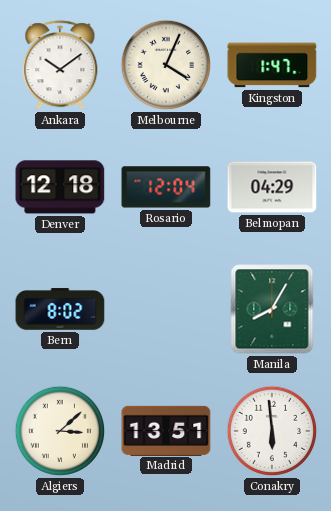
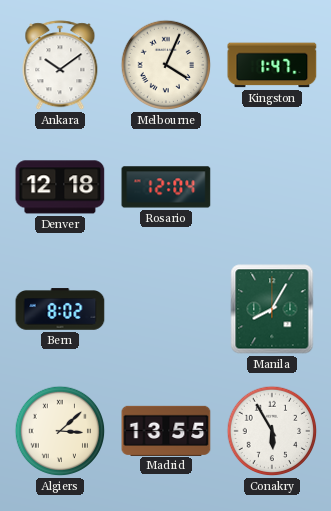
Belmopan: 04:29 -> none (272, 187)
Madrid: 13:51 -> 13:55 (166, 430)
Conakry: 5:59 -> 5:55 (272, 431)
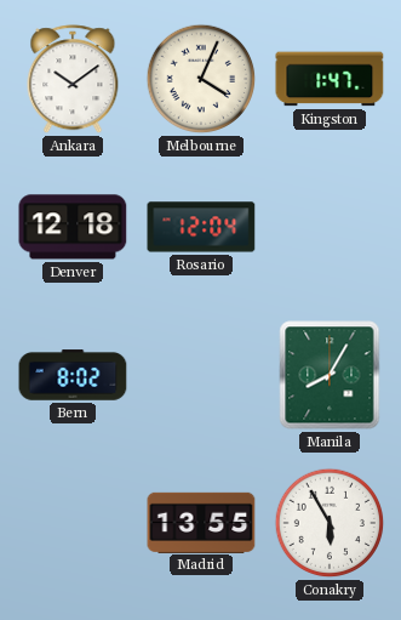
Algiers: 3:08 -> none (60, 431)
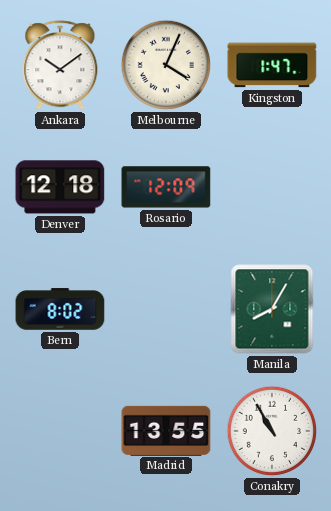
Rosario: 12:04 -> 12:09 (166, 187)
Conakry: 5:55 -> 10:55 (272, 431)
